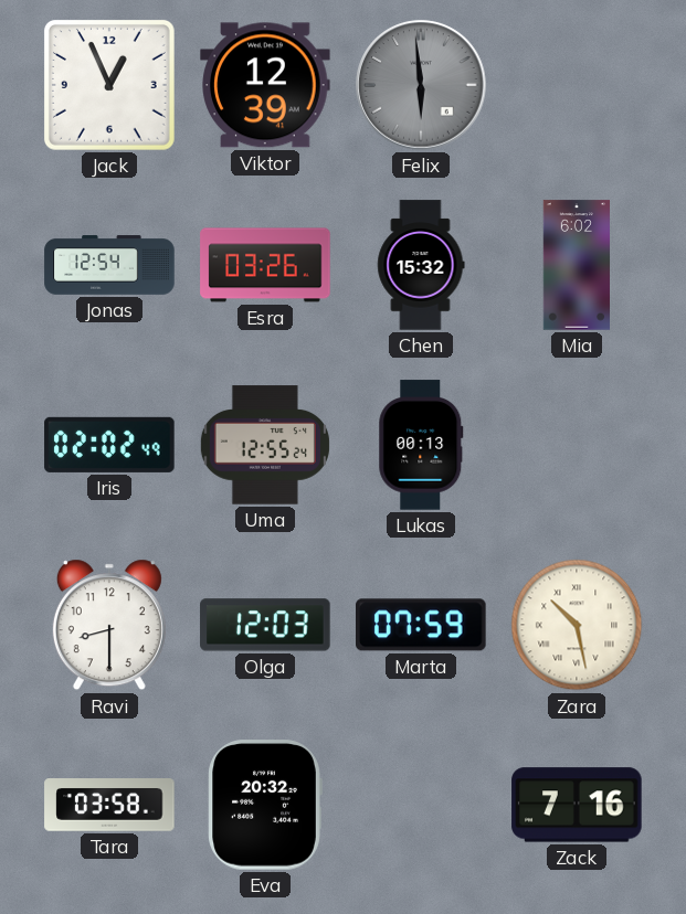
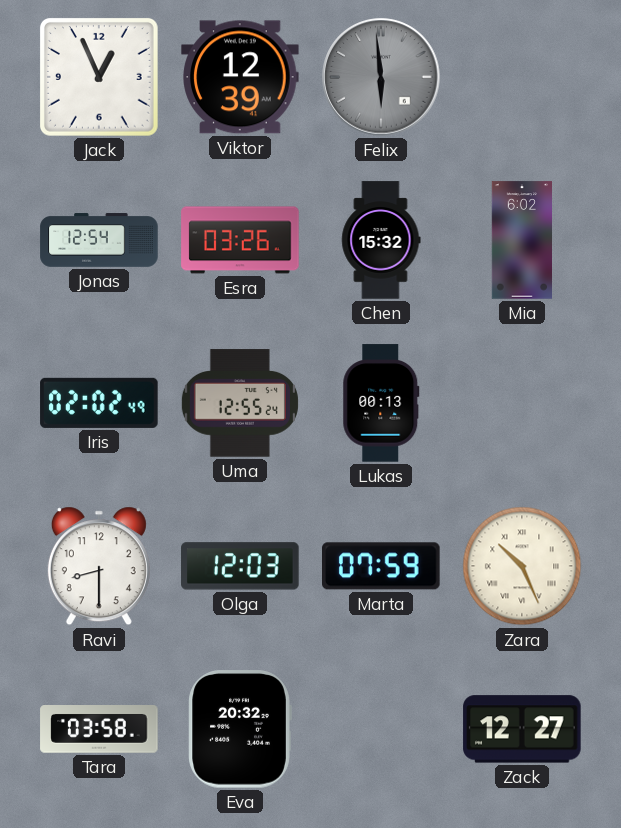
Zara: 10:28 -> 10:26 (522, 566)
Zack: 7:16 -> 12:27 (522, 729)
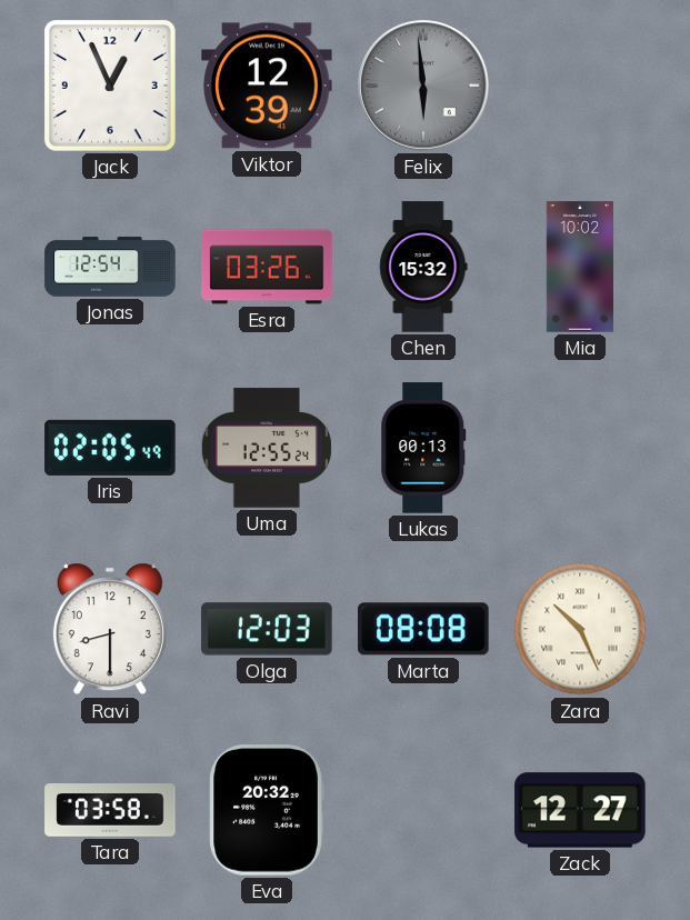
Mia: 6:02 -> 10:02 (579, 267)
Iris: 02:02 -> 02:05 (110, 448)
Marta: 07:59 -> 08:08 (424, 629)
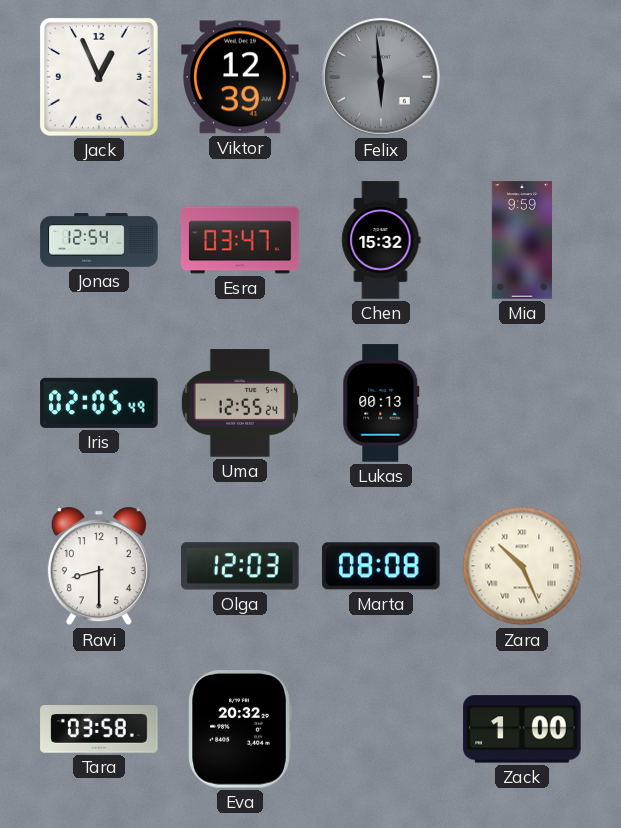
Esra: 03:26 -> 03:47 (240, 240)
Mia: 10:02 -> 9:59 (521, 240)
Zack: 12:27 -> 1:00 (522, 729)
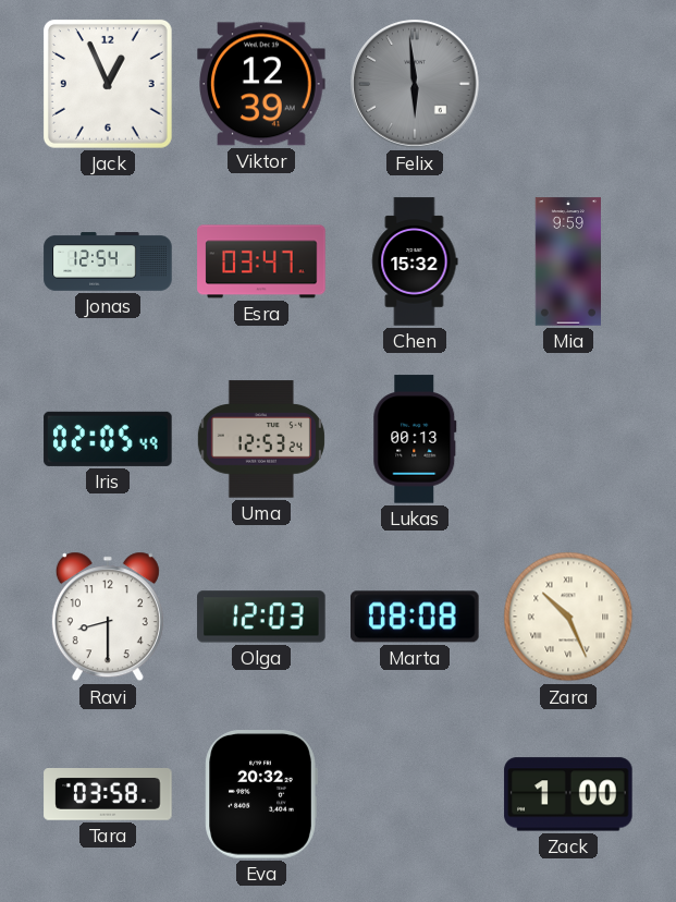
Uma: 12:55 -> 12:53 (261, 439)
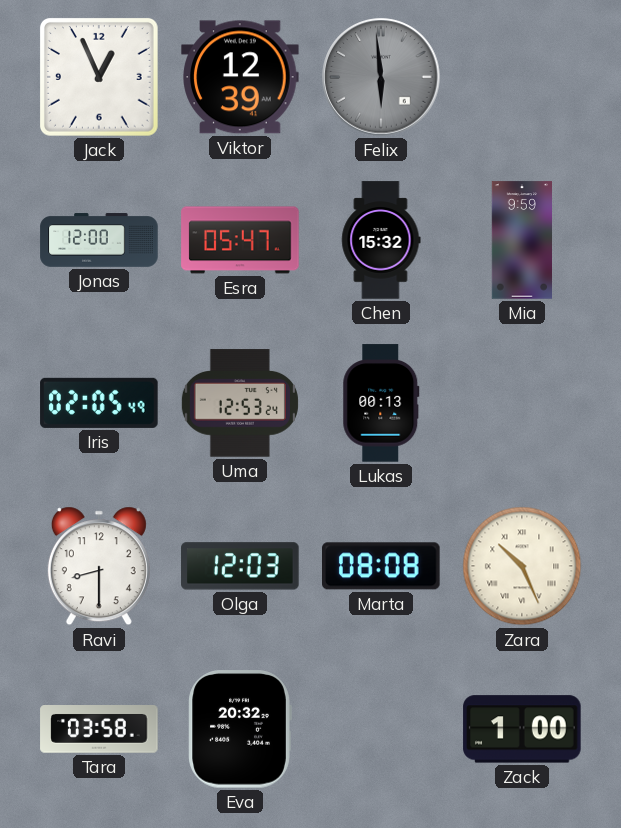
Jonas: 12:54 -> 12:00 (99, 240)
Esra: 03:47 -> 05:47 (240, 240)
